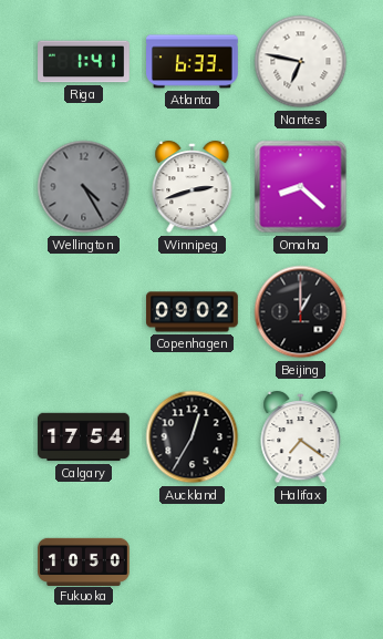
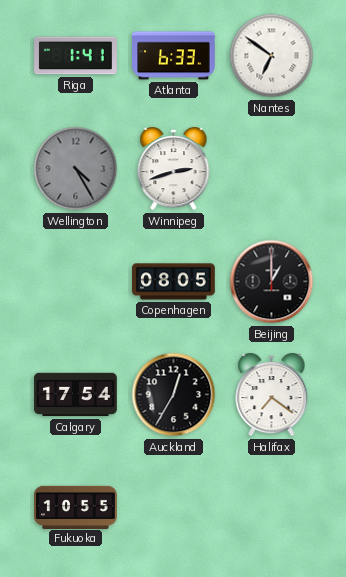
Nantes: 6:47 -> 6:51 (272, 56)
Omaha: 8:22 -> none (301, 187)
Copenhagen: 09:02 -> 08:05 (174, 282)
Fukuoka: 10:50 -> 10:55 (76, 507)
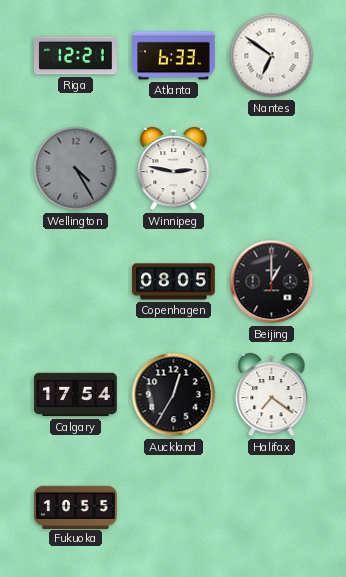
Riga: 1:41 -> 12:21 (76, 56)
Winnipeg: 2:42 -> 2:47 (174, 169)
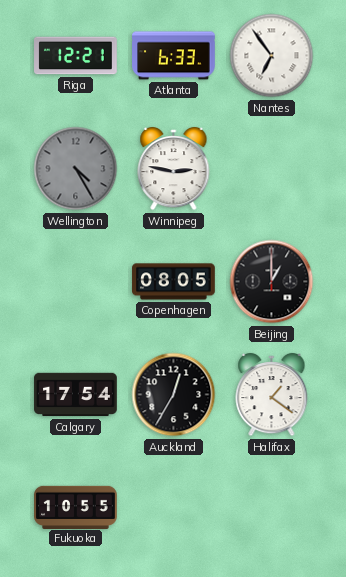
Nantes: 6:51 -> 6:54 (272, 56)
Halifax: 7:21 -> 1:21 (272, 395)
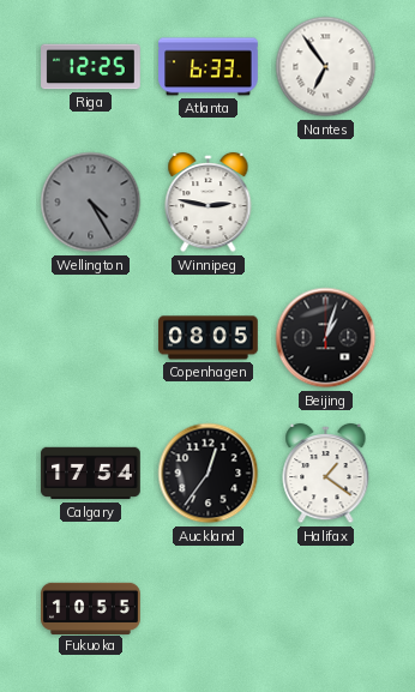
Riga: 12:21 -> 12:25 (91, 67)
Beijing: 1:00 -> 1:03 (326, 338)
Auckland: 12:35 -> 12:36 (209, 474)
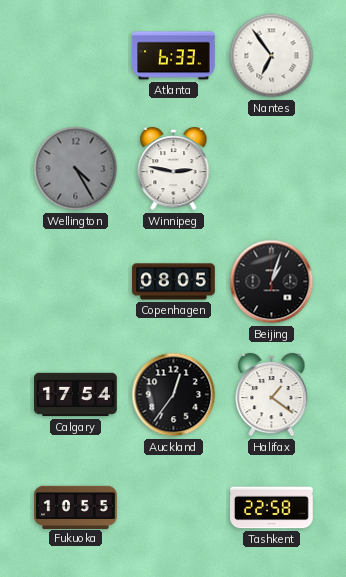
Riga: 12:25 -> none (91, 67)
Tashkent: none -> 22:58 (272, 508)
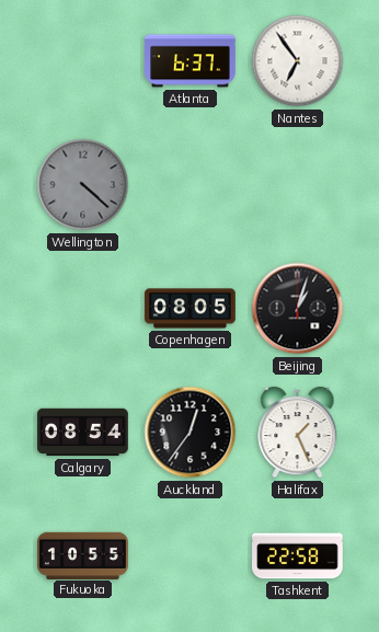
Atlanta: 6:33 -> 6:37 (191, 61)
Wellington: 4:25 -> 4:22 (83, 185)
Winnipeg: 2:47 -> none (174, 169)
Calgary: 17:54 -> 08:54 (83, 433)
Halifax: 1:21 -> 1:26 (298, 433)
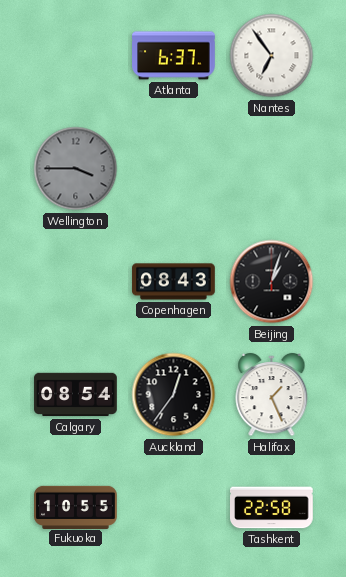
Wellington: 4:22 -> 3:45 (76, 169)
Copenhagen: 08:05 -> 08:43 (174, 282)
